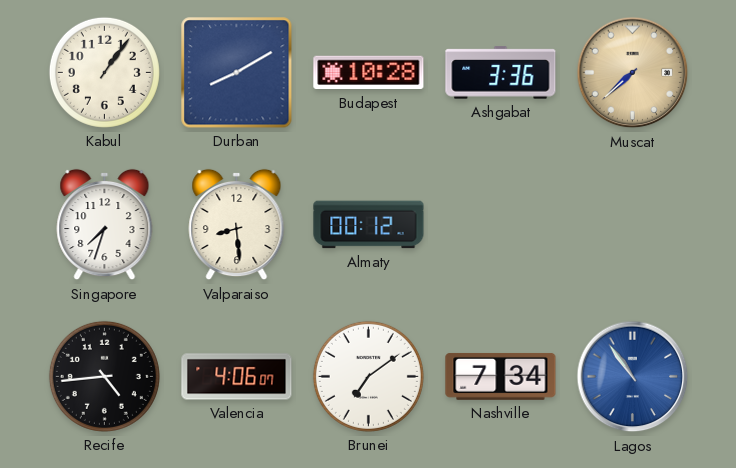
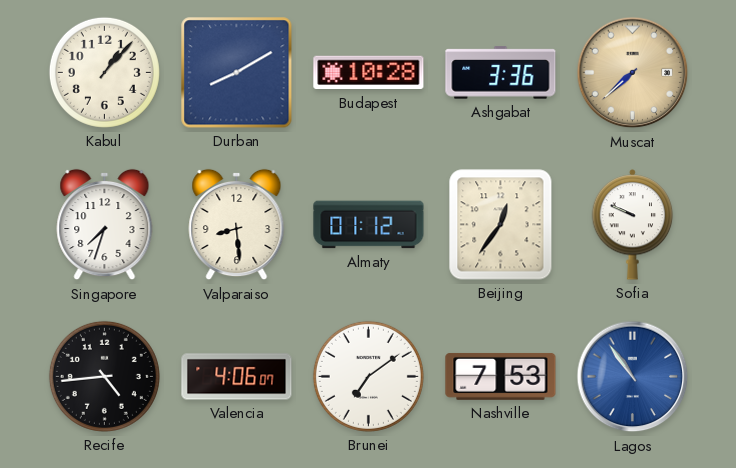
Kabul: 1:06 -> 1:07 (104, 72)
Almaty: 00:12 -> 01:12 (369, 225)
Beijing: none -> 12:36 (501, 225)
Sofia: none -> 9:49 (633, 225)
Nashville: 7:34 -> 7:53 (501, 376)
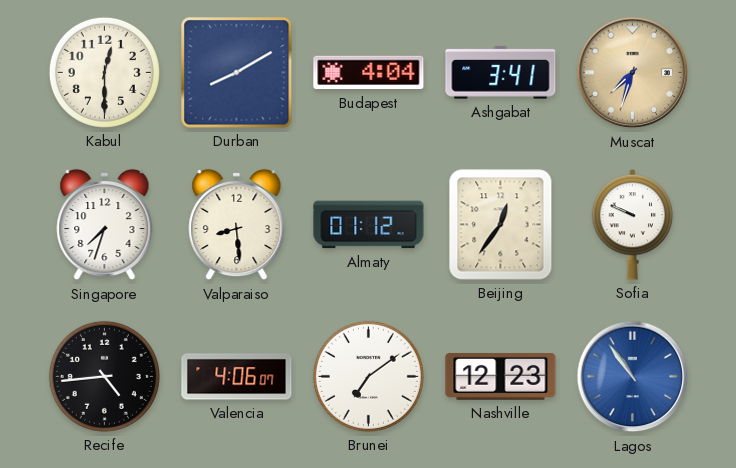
Kabul: 1:07 -> 12:30 (104, 72)
Budapest: 10:28 -> 4:04 (369, 73)
Ashgabat: 3:36 -> 3:41 (501, 73)
Muscat: 7:38 -> 7:33 (633, 73)
Nashville: 7:53 -> 12:23 (501, 376)
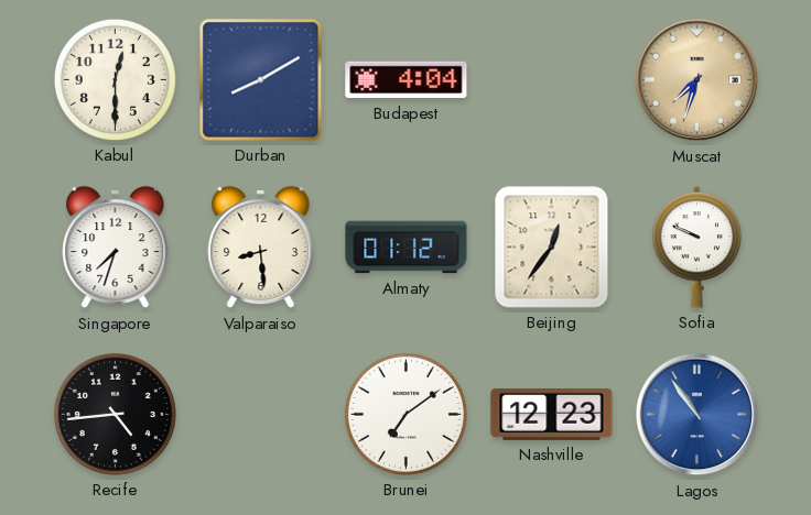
Ashgabat: 3:41 -> none (501, 73)
Valencia: 4:06 -> none (237, 377)
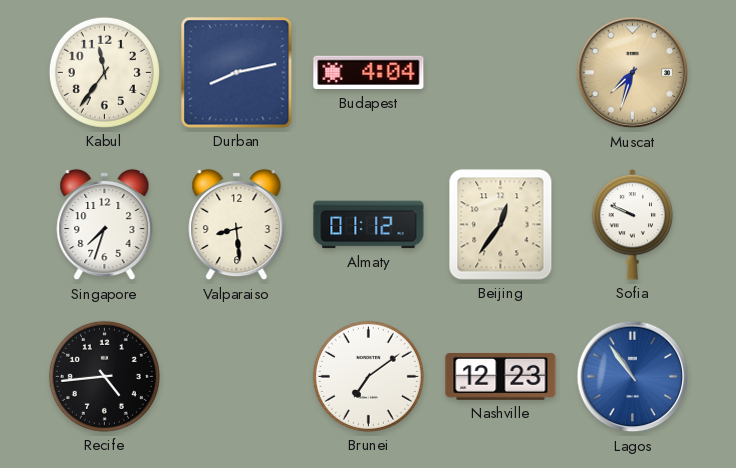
Kabul: 12:30 -> 11:36 (104, 72)
Durban: 8:10 -> 8:13 (237, 73)
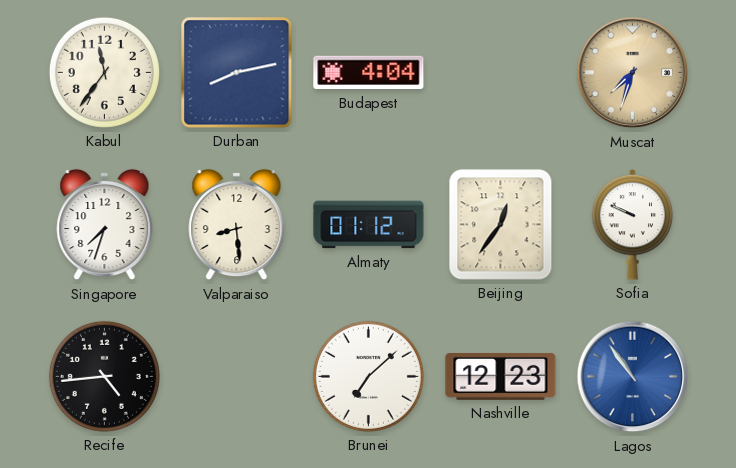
Brunei: 7:09 -> 7:08 (368, 376)
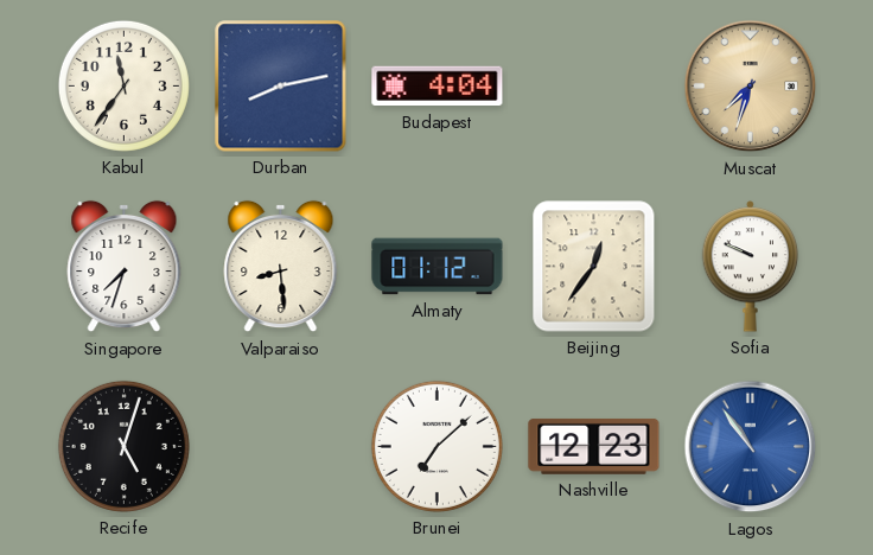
Recife: 4:44 -> 5:03 (123, 446)
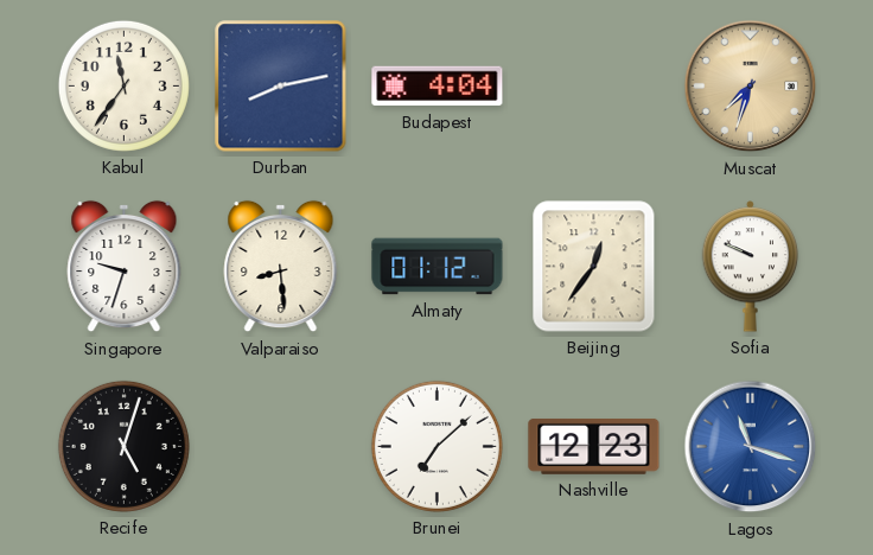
Singapore: 7:33 -> 9:33 (125, 267)
Lagos: 10:54 -> 11:18 (751, 447)
